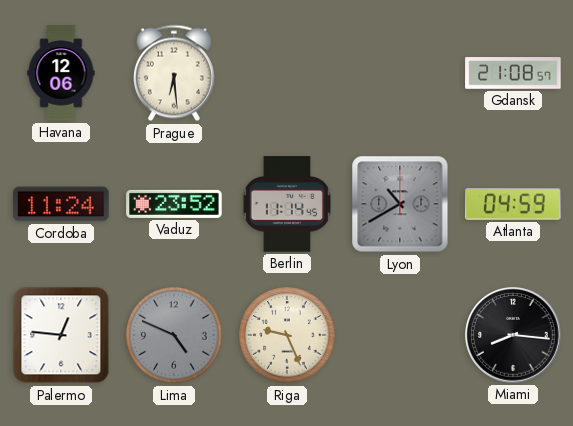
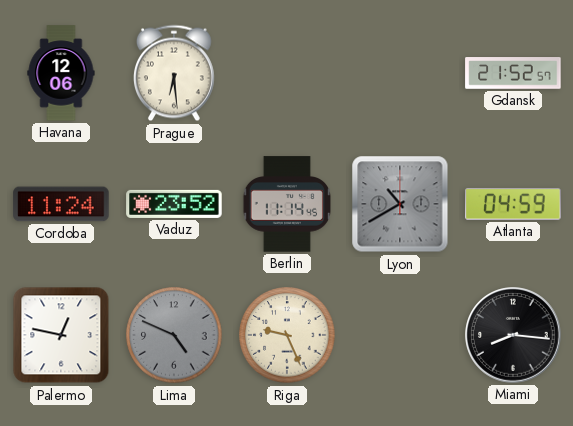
Gdansk: 21:08 -> 21:52 (513, 73)
Palermo: 12:46 -> 12:47 (61, 335)
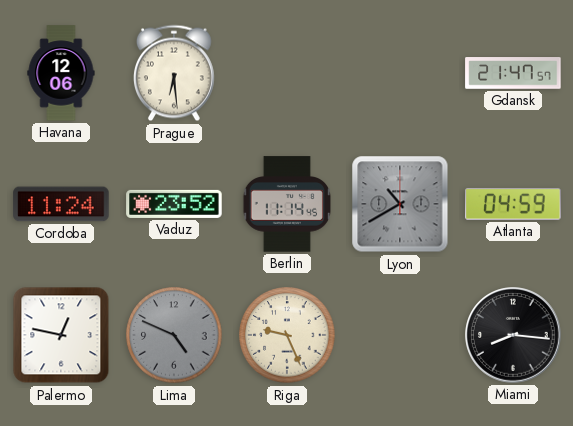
Gdansk: 21:52 -> 21:47 (513, 73)
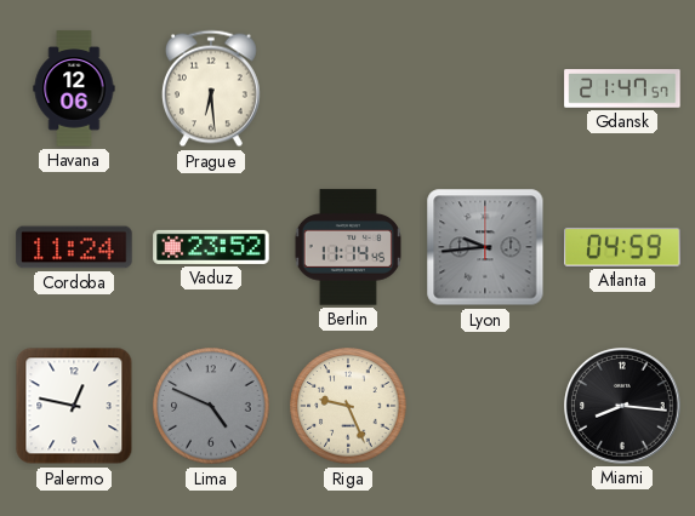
Lyon: 10:40 -> 9:44 (485, 247)
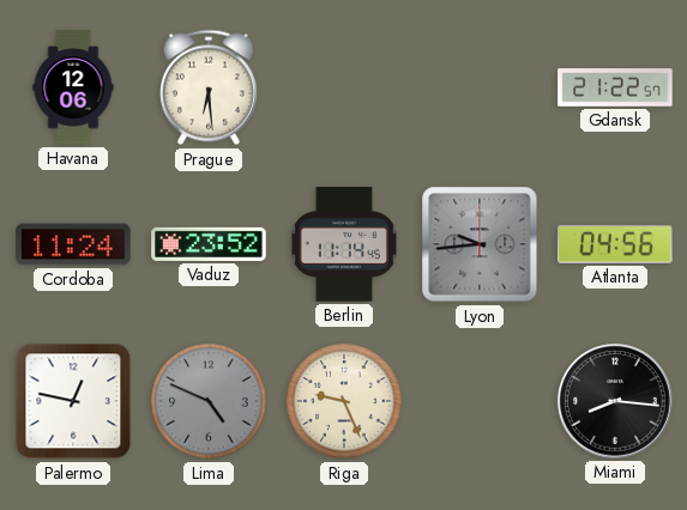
Gdansk: 21:47 -> 21:22 (615, 87)
Atlanta: 04:59 -> 04:56 (615, 244)
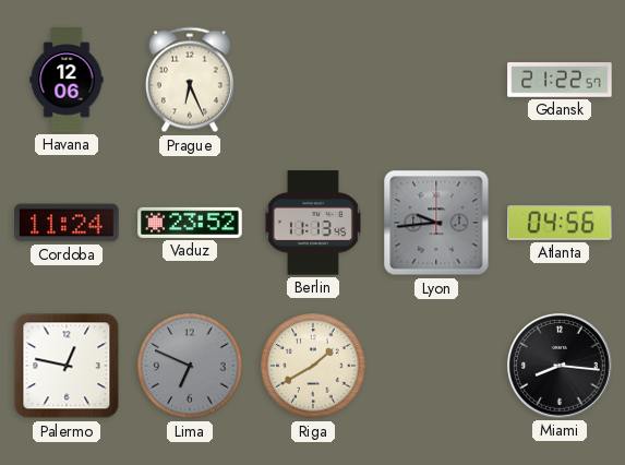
Prague: 6:29 -> 6:26 (190, 80)
Berlin: 11:14 -> 11:13 (312, 223)
Lima: 4:49 -> 6:49 (190, 366)
Riga: 9:26 -> 1:40 (313, 366)
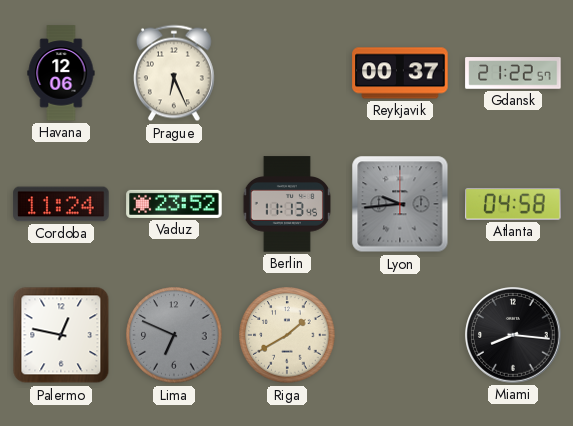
Reykjavik: none -> 00:37 (400, 73)
Atlanta: 04:56 -> 04:58 (513, 204)
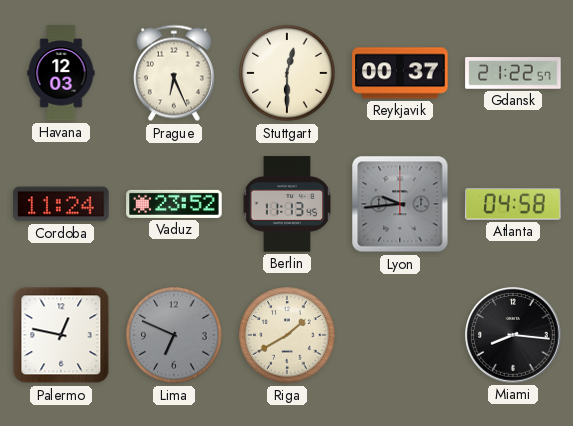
Havana: 12:06 -> 12:03 (61, 73)
Stuttgart: none -> 12:30 (287, 73)
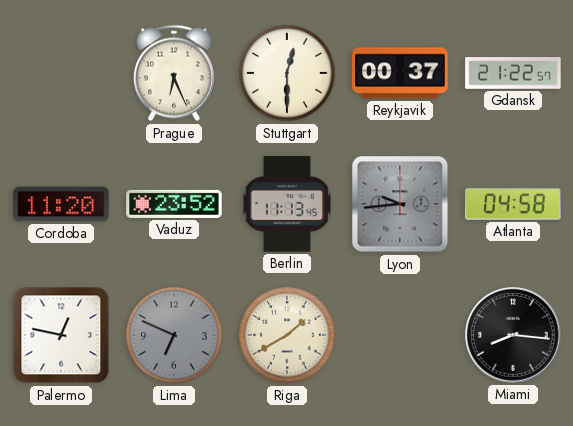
Havana: 12:03 -> none (61, 73)
Cordoba: 11:24 -> 11:20 (61, 204)
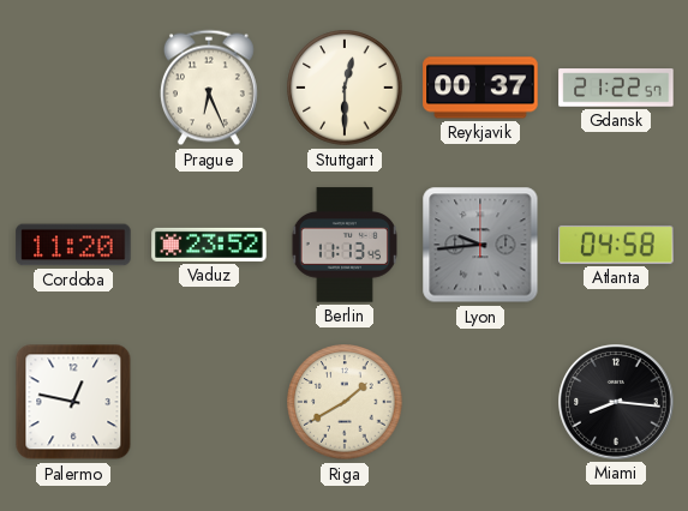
Lima: 6:49 -> none (174, 335)
